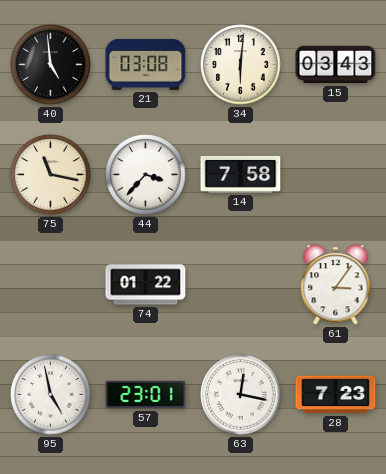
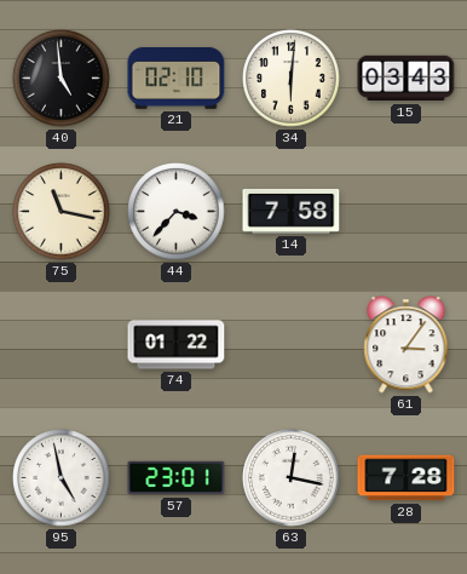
21: 03:08 -> 02:10 (177, 78)
28: 7:23 -> 7:28 (407, 478)
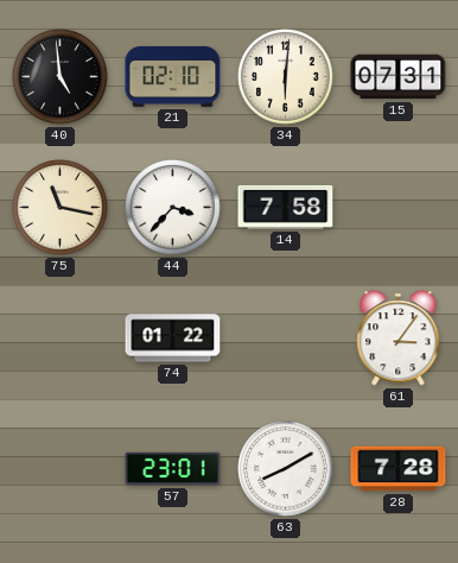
15: 03:43 -> 07:31 (399, 77)
95: 4:58 -> none (62, 478)
63: 12:17 -> 8:10 (286, 469)
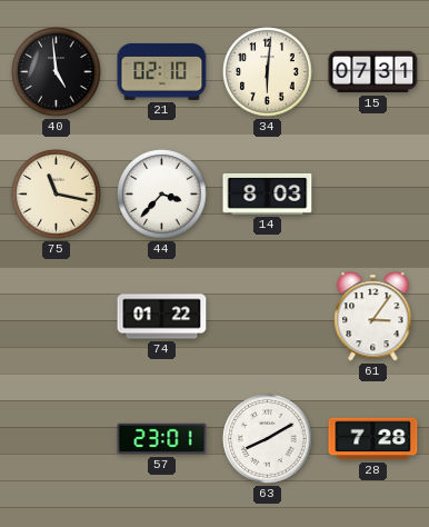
14: 7:58 -> 8:03 (268, 193)
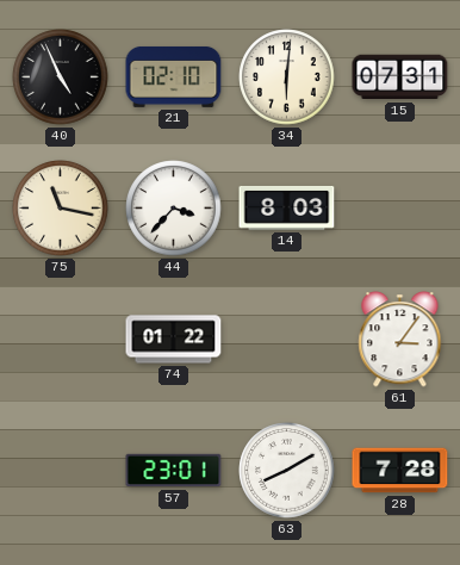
40: 4:59 -> 4:56 (61, 77)
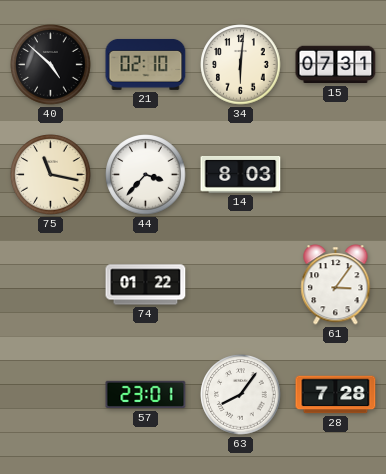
40: 4:56 -> 4:52 (51, 65)
63: 8:10 -> 8:06 (241, 395)
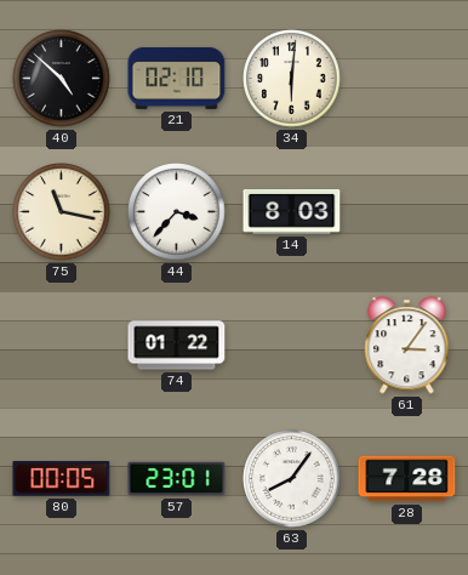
15: 07:31 -> none (336, 65)
80: none -> 00:05 (62, 479)
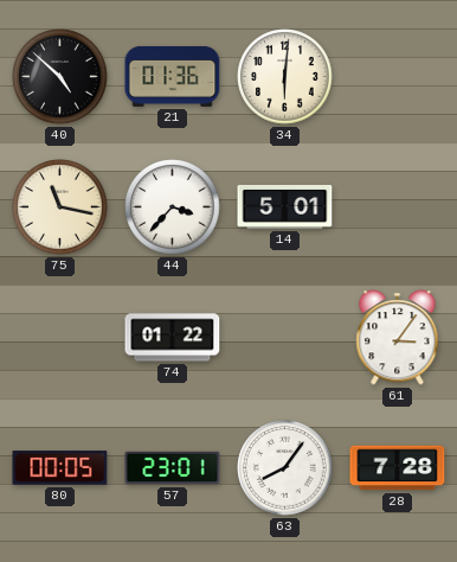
21: 02:10 -> 01:36 (173, 76)
14: 8:03 -> 5:01 (285, 206)
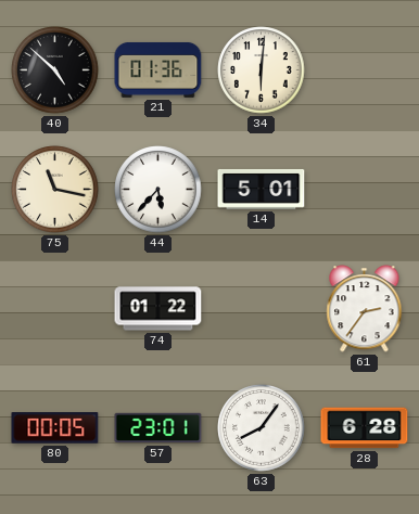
44: 3:37 -> 5:37 (158, 190)
61: 3:06 -> 2:36 (365, 309)
28: 7:28 -> 6:28 (365, 428)
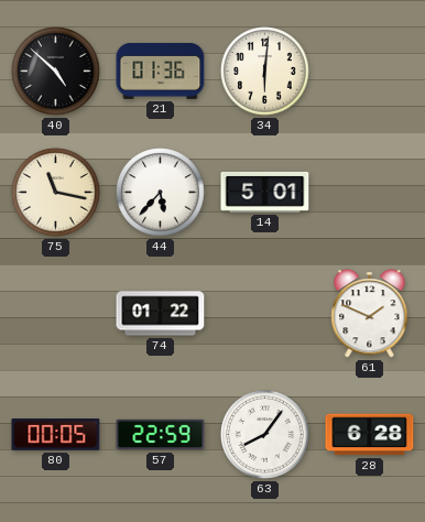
61: 2:36 -> 1:49 (370, 314)
57: 23:01 -> 22:59 (161, 435)
